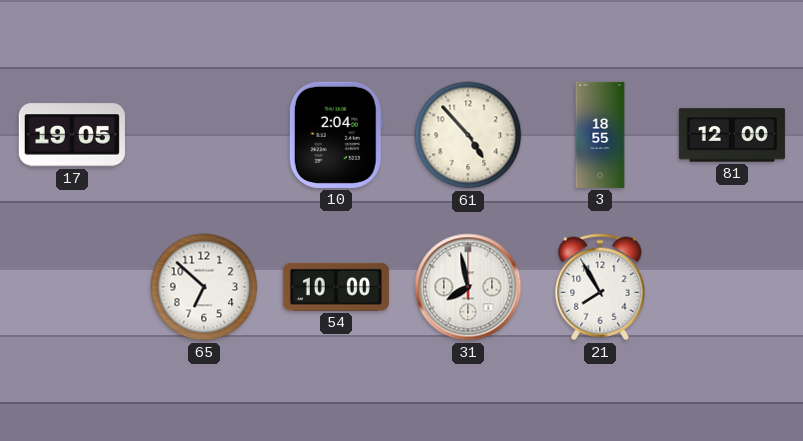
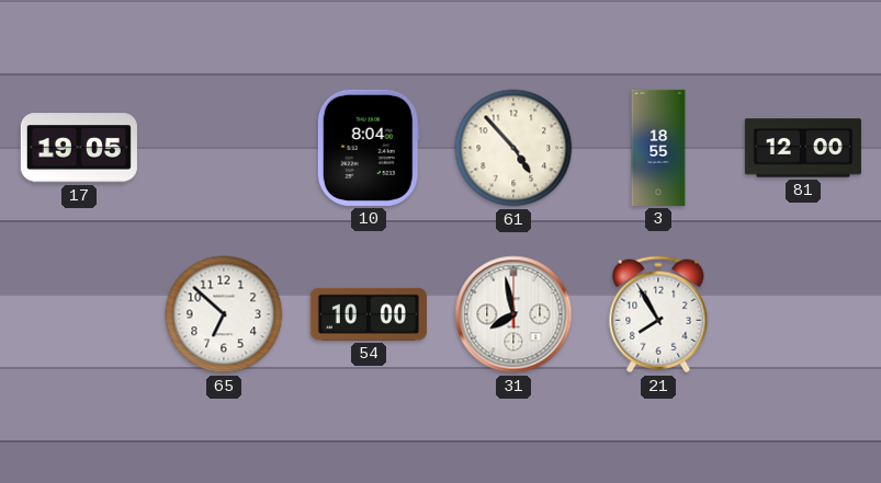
10: 2:04 -> 8:04 (369, 148)
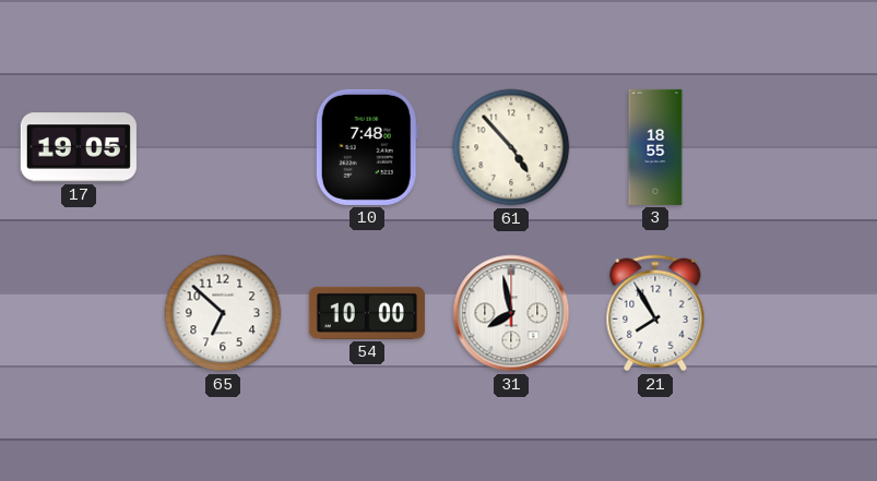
10: 8:04 -> 7:48 (367, 147)
81: 12:00 -> none (803, 148)
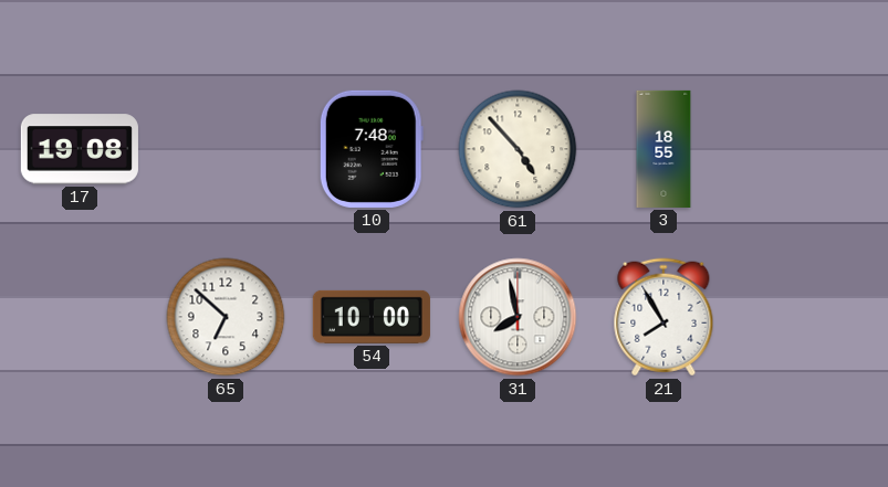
17: 19:05 -> 19:08 (80, 149)
